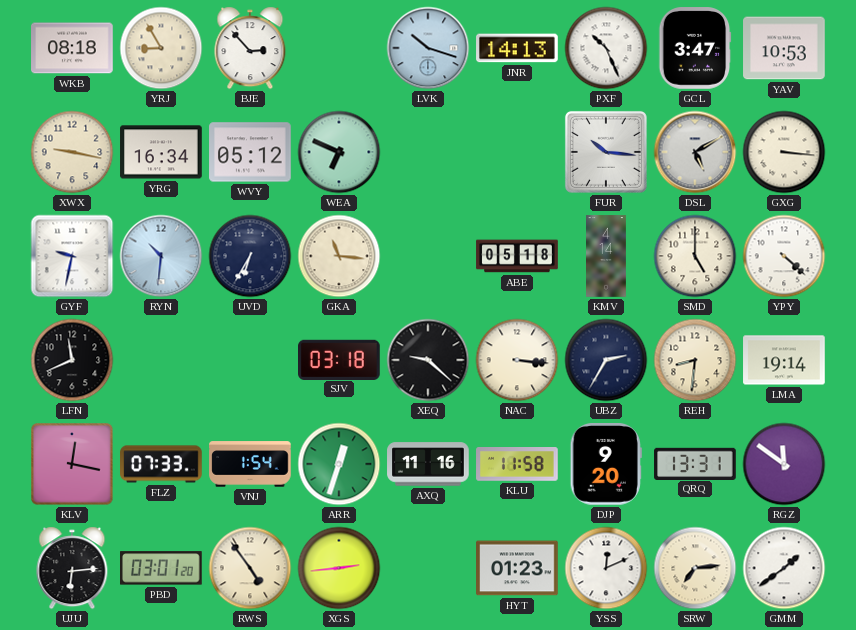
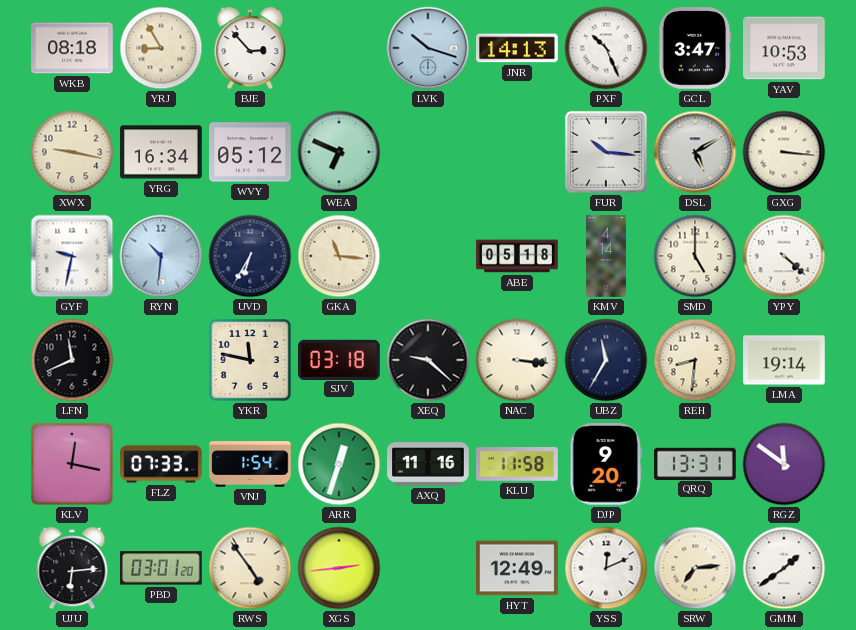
YKR: none -> 11:47 (250, 360)
UBZ: 2:35 -> 11:35 (606, 360)
HYT: 01:23 -> 12:49 (517, 568)
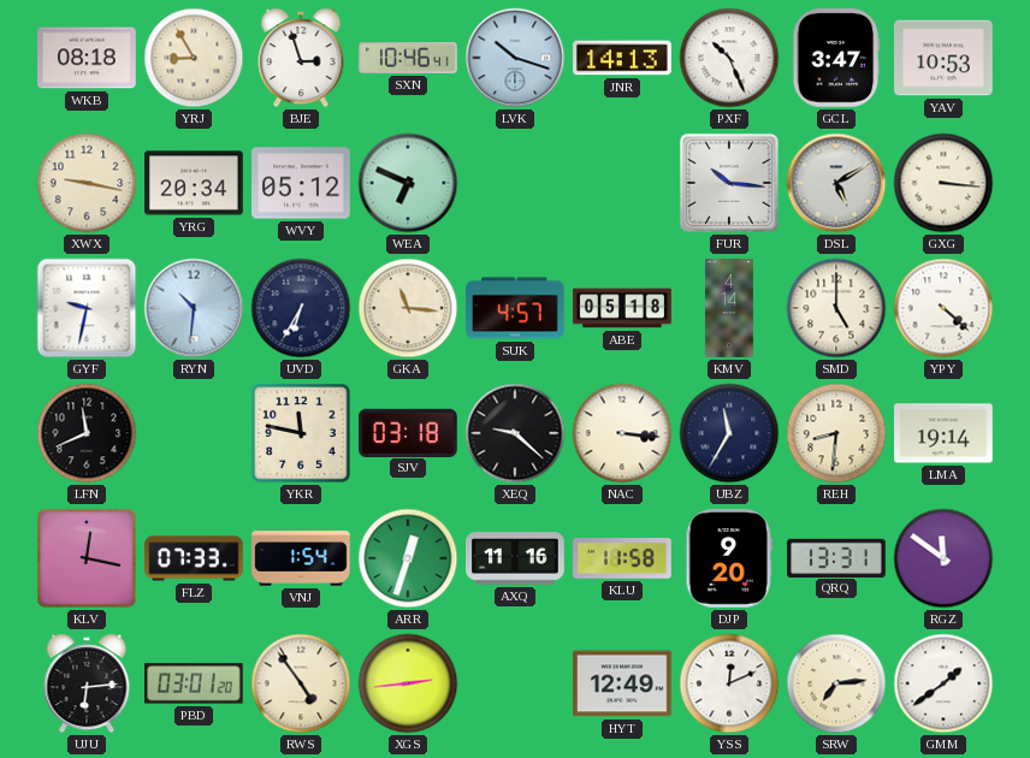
BJE: 2:53 -> 2:57 (301, 58)
SXN: none -> 10:46 (408, 59)
YRG: 16:34 -> 20:34 (194, 183)
SUK: none -> 4:57 (515, 308)
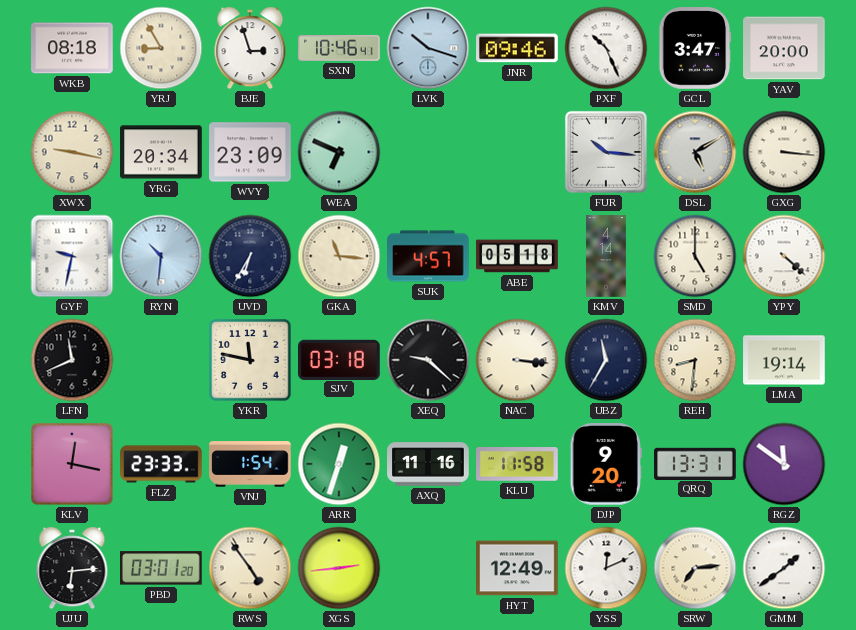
JNR: 14:13 -> 09:46 (517, 48)
YAV: 10:53 -> 20:00 (784, 48)
WVY: 05:12 -> 23:09 (250, 152)
FLZ: 07:33 -> 23:33 (161, 464)
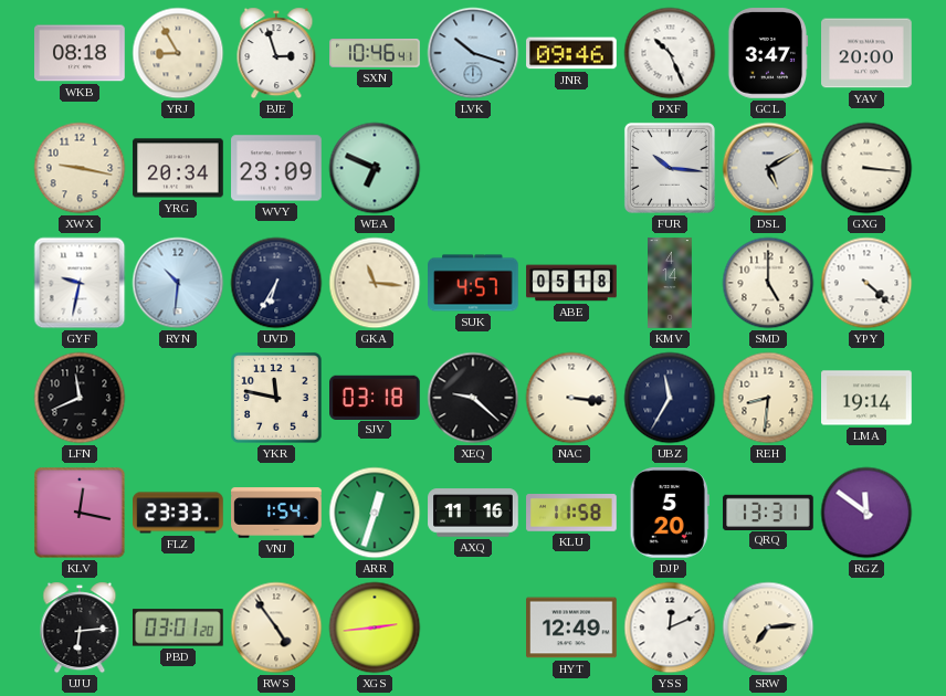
DJP: 9:20 -> 5:20 (670, 514)
GMM: 1:39 -> none (784, 568)
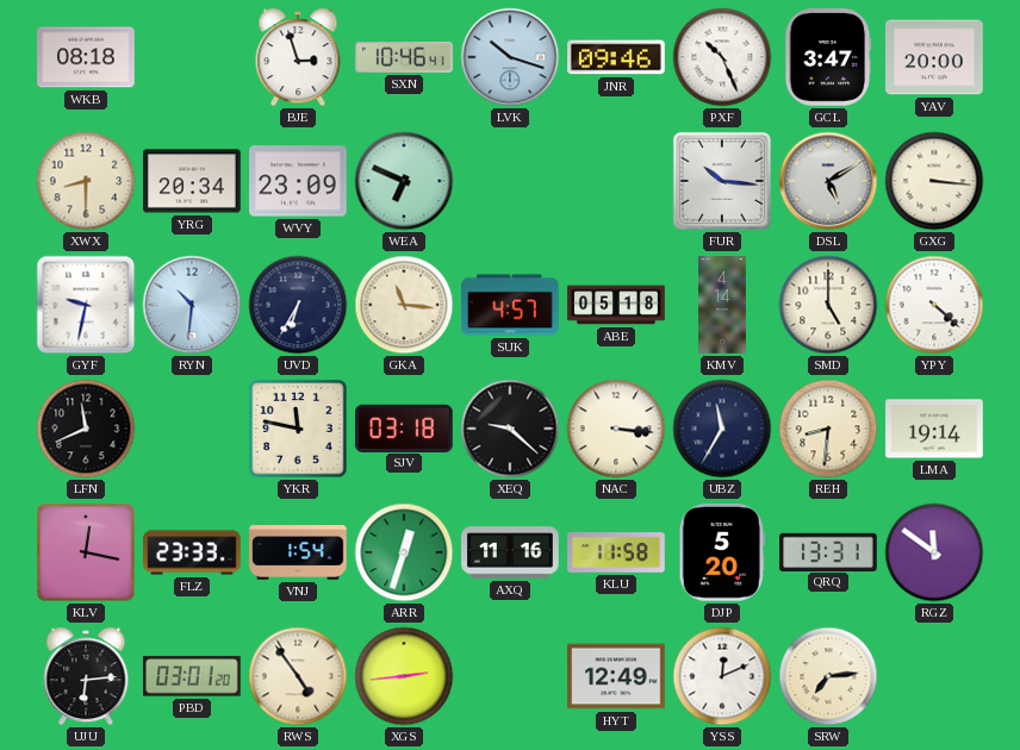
YRJ: 8:55 -> none (178, 53)
XWX: 9:17 -> 8:30 (86, 181)
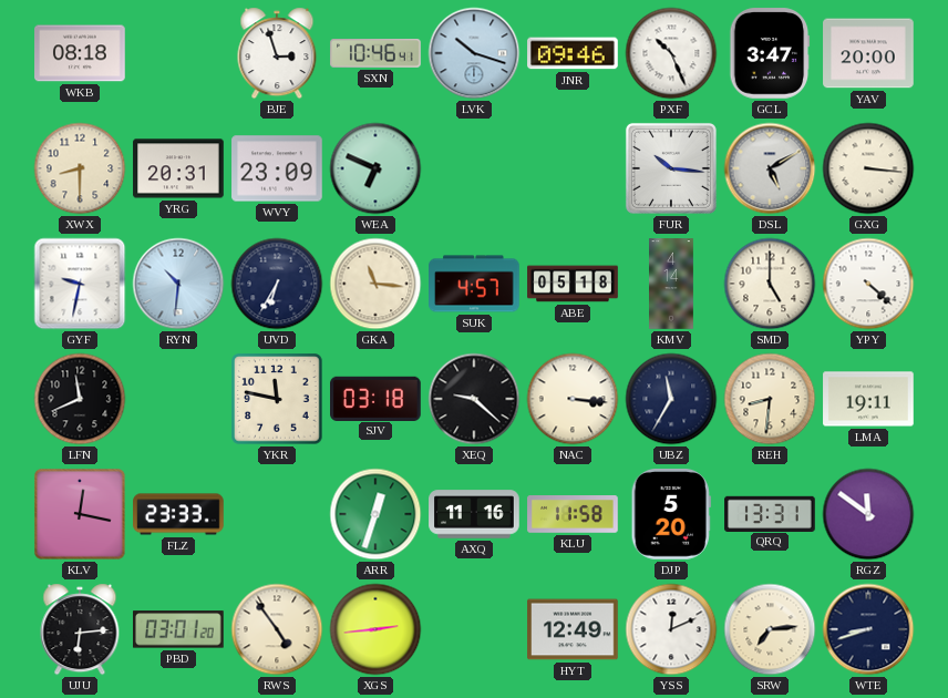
YRG: 20:34 -> 20:31 (178, 168)
LMA: 19:14 -> 19:11 (868, 399)
VNJ: 1:54 -> none (298, 552)
WTE: none -> 8:42 (868, 629)
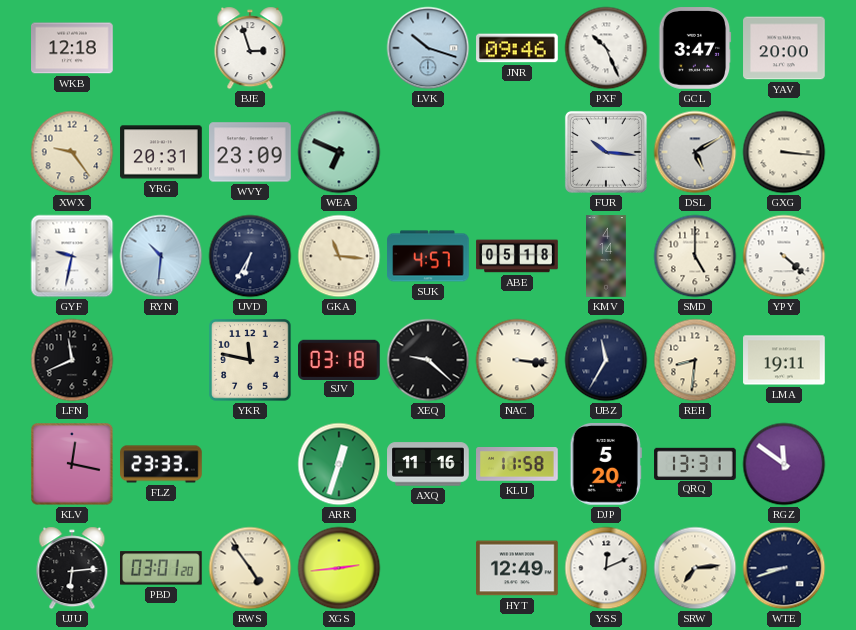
WKB: 08:18 -> 12:18 (72, 48)
SXN: 10:46 -> none (375, 54)
XWX: 8:30 -> 9:24 (72, 152)
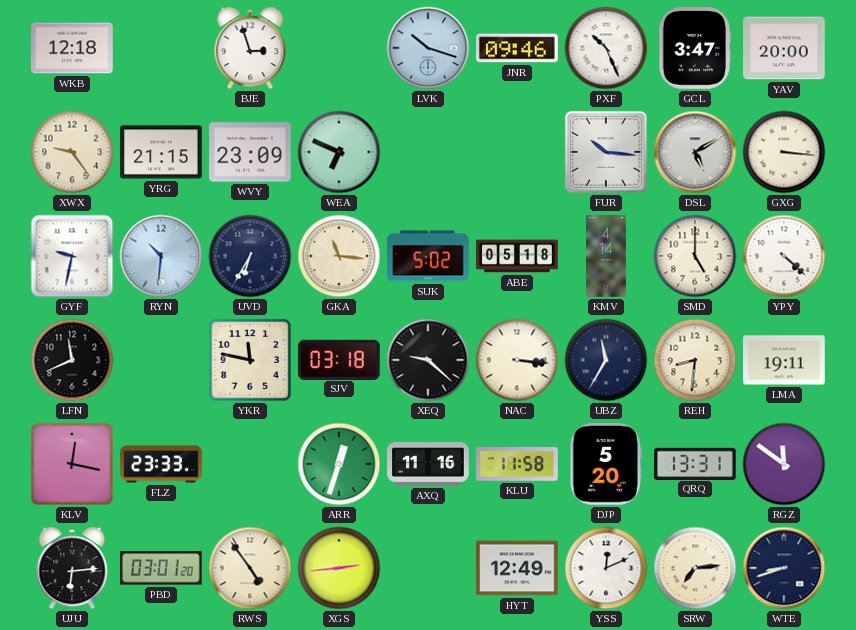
YRG: 20:31 -> 21:15 (161, 152)
SUK: 4:57 -> 5:02 (428, 256)
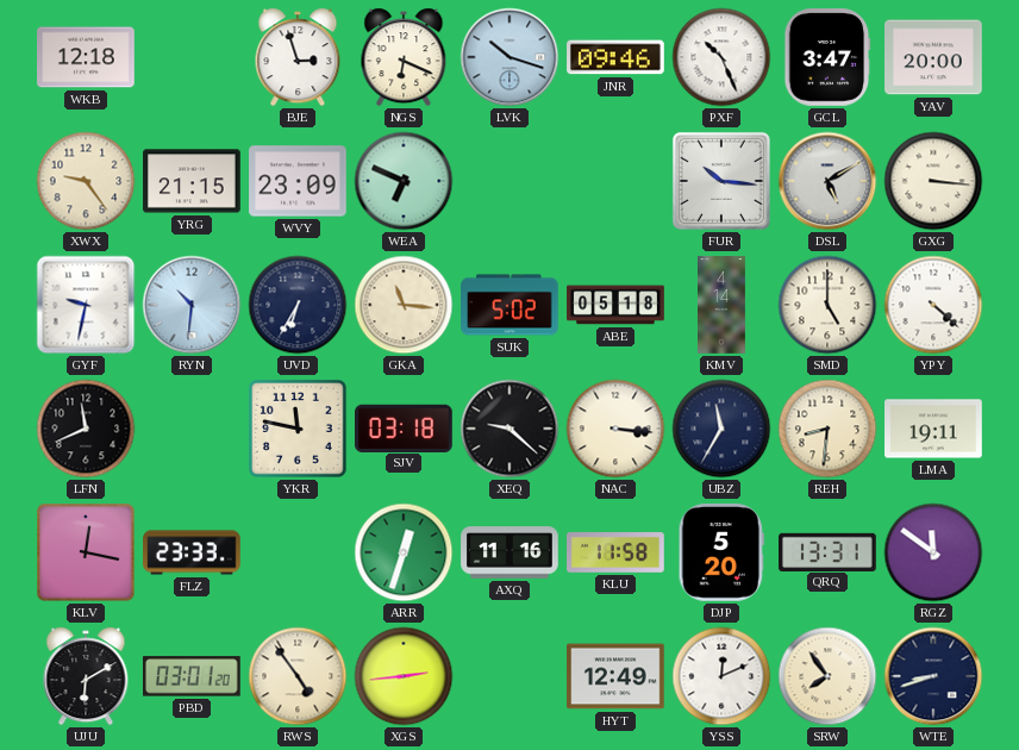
NGS: none -> 6:19 (404, 57)
UJU: 6:14 -> 6:10 (86, 676)
SRW: 7:14 -> 7:54 (827, 676)
